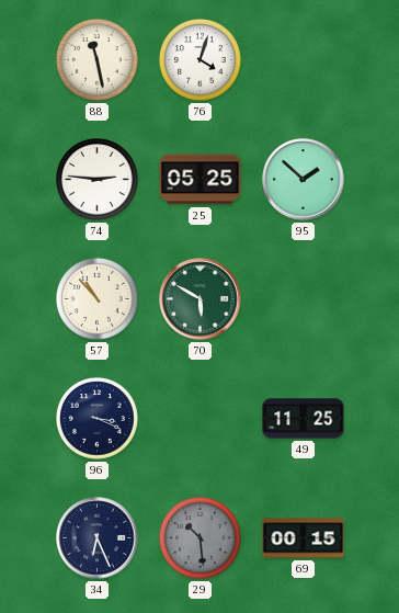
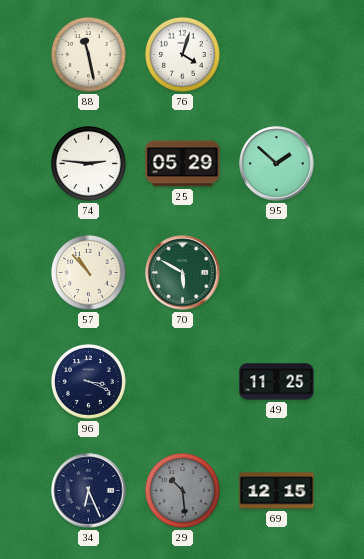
25: 05:25 -> 05:29 (183, 164)
69: 00:15 -> 12:15 (277, 491)
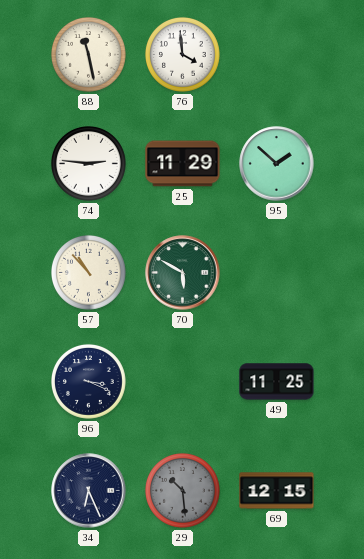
76: 4:03 -> 3:59 (182, 54)
25: 05:29 -> 11:29 (183, 164)
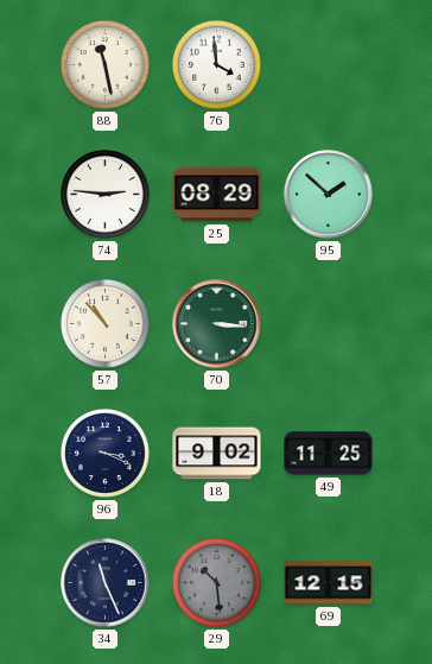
25: 11:29 -> 08:29 (217, 195)
70: 5:50 -> 3:16 (217, 324)
18: none -> 9:02 (217, 454)
34: 6:26 -> 11:26 (106, 583)
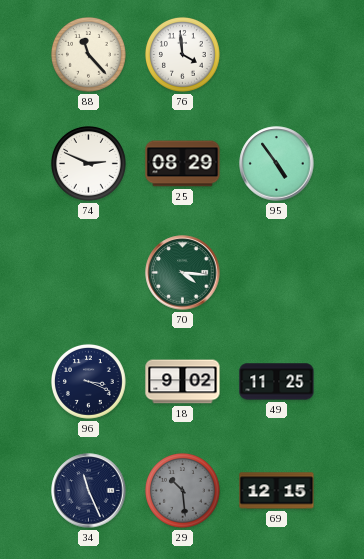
88: 11:28 -> 11:23 (88, 54)
74: 2:46 -> 2:49 (88, 163)
95: 1:52 -> 4:54 (277, 164)
57: 10:53 -> none (104, 323)
70: 3:16 -> 4:16 (183, 273)
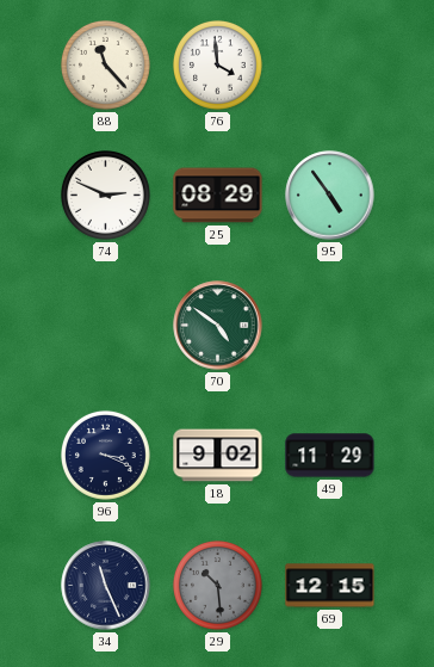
70: 4:16 -> 4:51 (218, 326)
49: 11:25 -> 11:29 (330, 456)
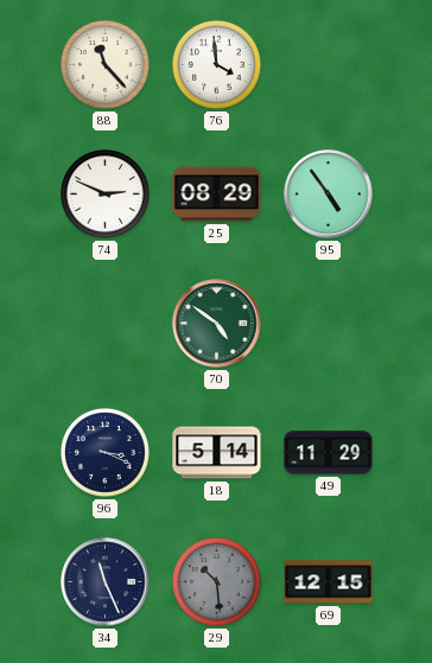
18: 9:02 -> 5:14 (217, 453)
